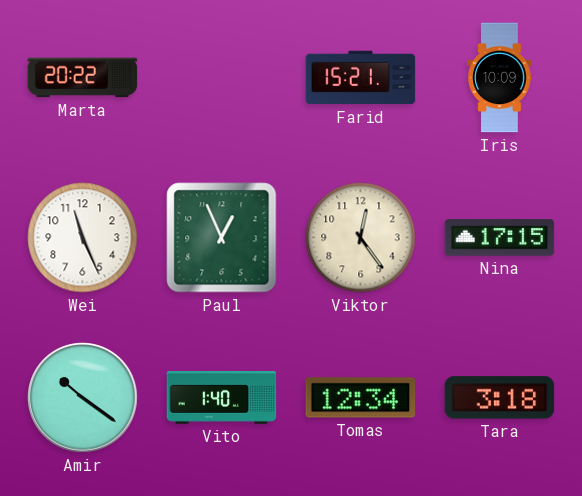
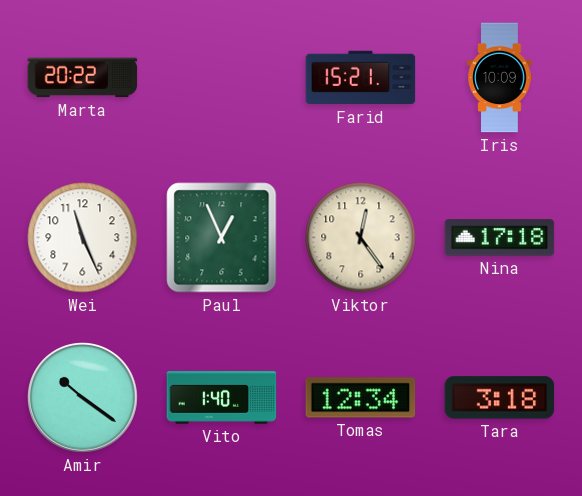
Nina: 17:15 -> 17:18 (500, 238)
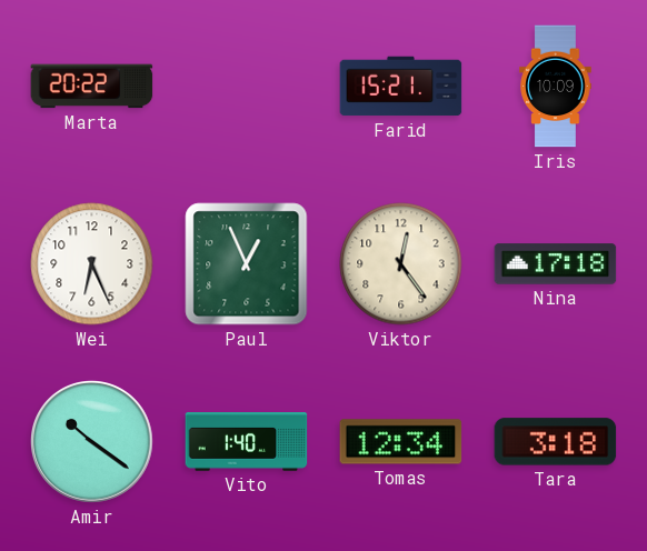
Wei: 11:26 -> 6:26 (92, 264)
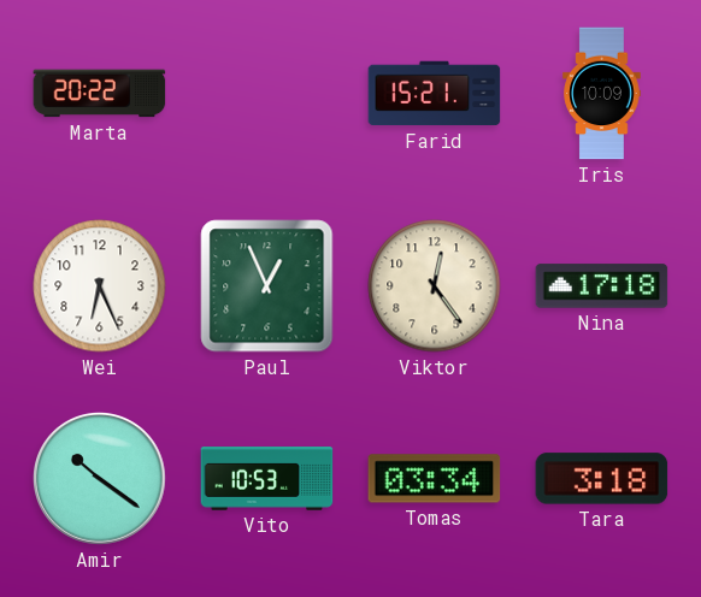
Vito: 1:40 -> 10:53 (267, 479)
Tomas: 12:34 -> 03:34 (435, 479)
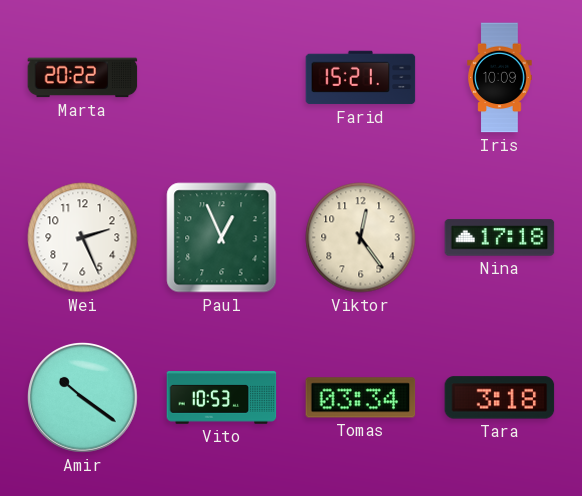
Wei: 6:26 -> 2:26 (83, 238)
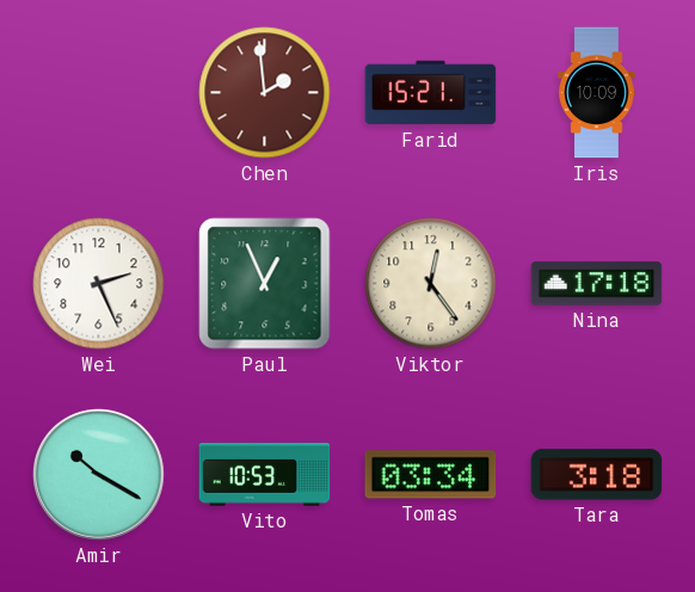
Marta: 20:22 -> none (83, 78)
Chen: none -> 1:59 (265, 93)
Amir: 10:21 -> 10:20 (99, 475)
